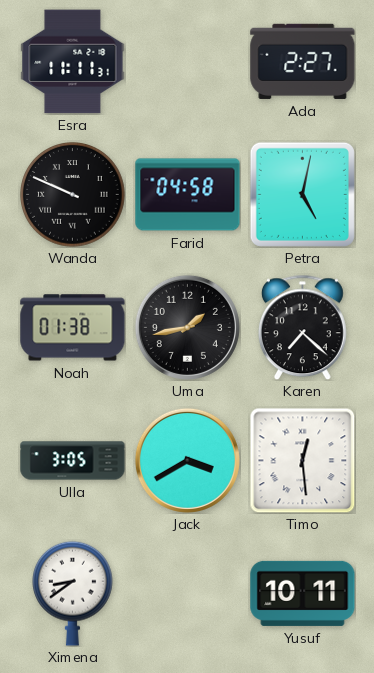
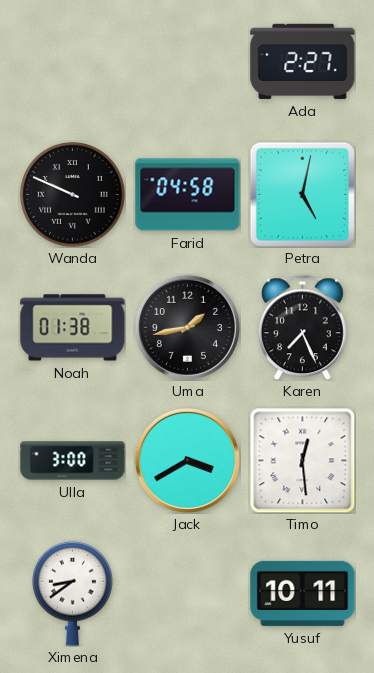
Esra: 11:11 -> none (73, 62)
Karen: 7:22 -> 7:26 (302, 327)
Ulla: 3:05 -> 3:00 (73, 461)
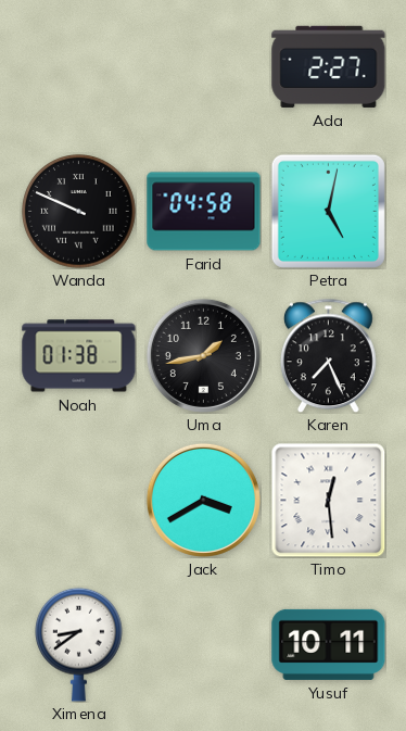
Ulla: 3:00 -> none (73, 461)
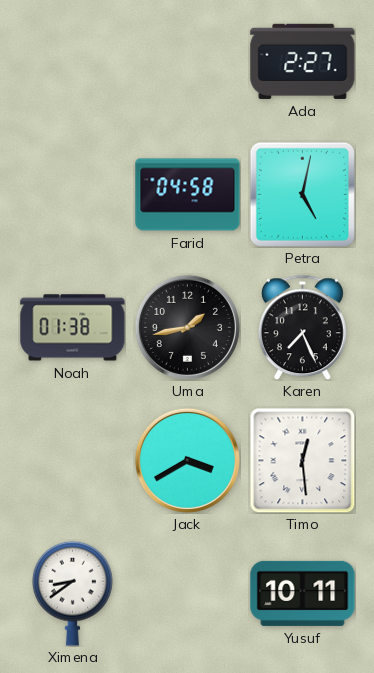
Wanda: 9:49 -> none (79, 212)
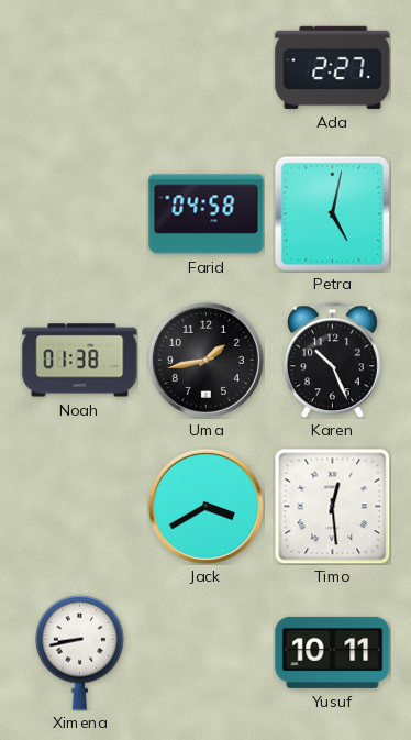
Karen: 7:26 -> 10:26 (332, 360)
Ximena: 8:39 -> 8:43 (80, 652)
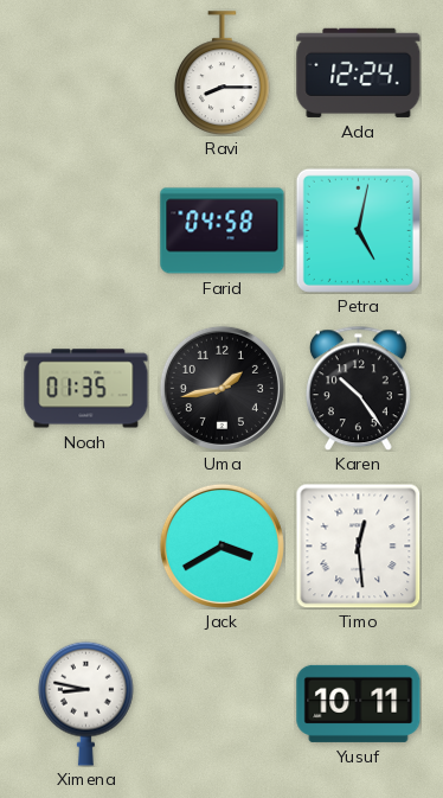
Ravi: none -> 8:15 (223, 72)
Ada: 2:27 -> 12:24 (359, 72)
Noah: 01:38 -> 01:35 (86, 389)
Karen: 10:26 -> 10:24 (358, 388)
Ximena: 8:43 -> 8:47 (86, 703)
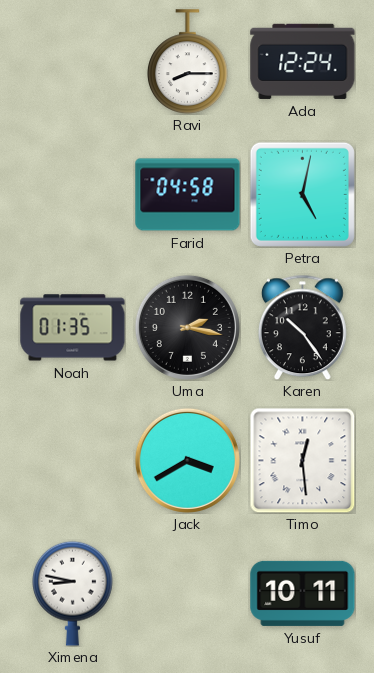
Uma: 1:43 -> 2:17 (187, 327)
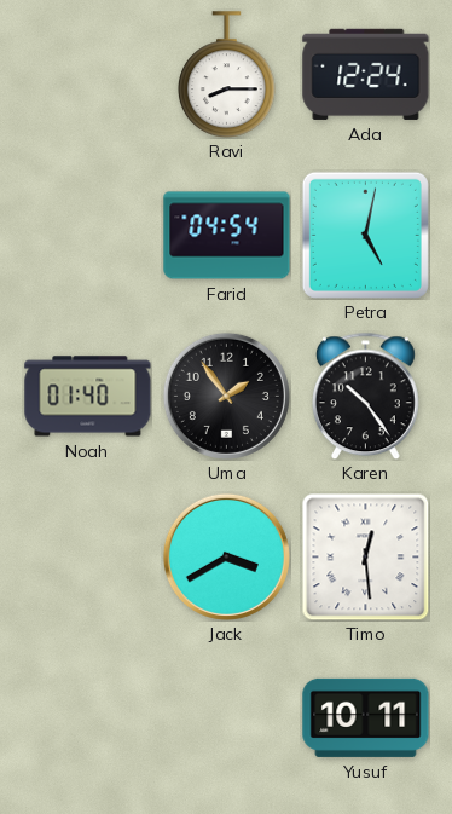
Farid: 04:58 -> 04:54 (227, 236)
Noah: 01:35 -> 01:40 (88, 397)
Uma: 2:17 -> 1:54 (226, 396)
Ximena: 8:47 -> none (73, 593)
